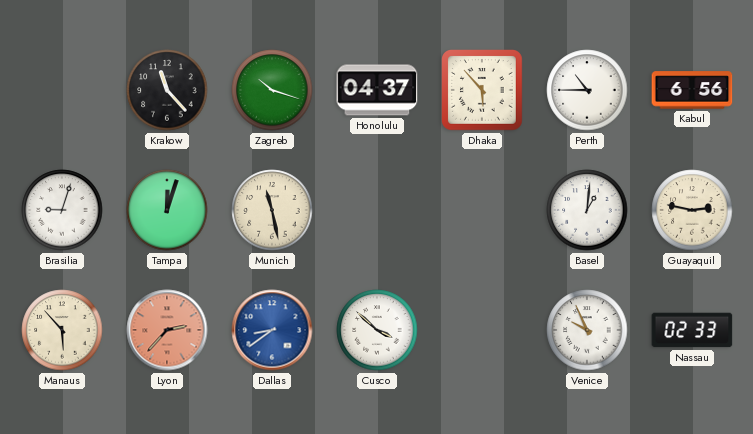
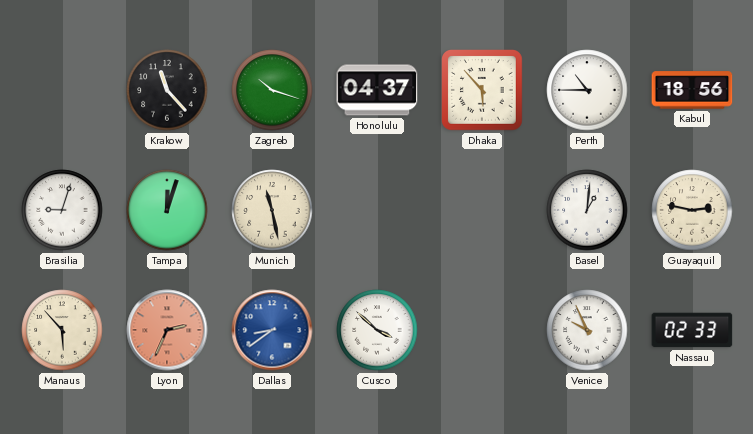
Kabul: 6:56 -> 18:56 (692, 90)
Lyon: 2:37 -> 2:34 (167, 330)
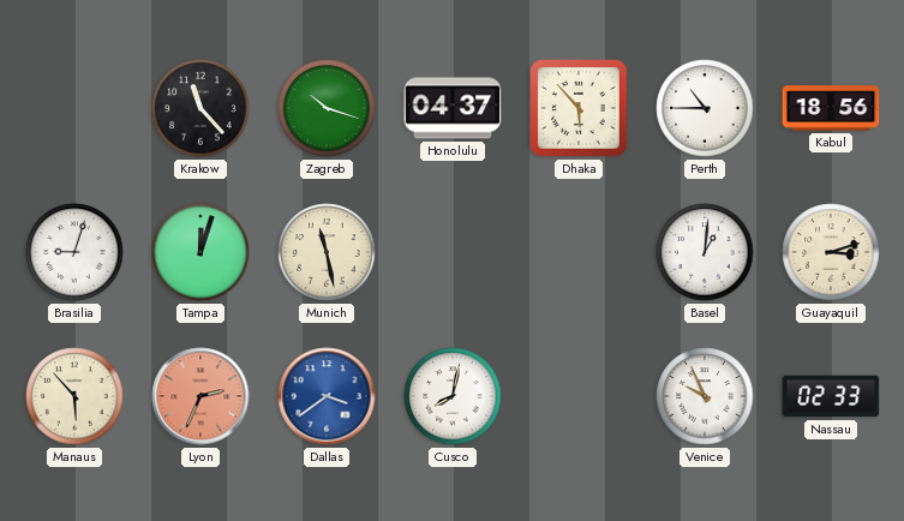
Guayaquil: 2:47 -> 3:12 (831, 252)
Dallas: 8:39 -> 3:39 (327, 396)
Cusco: 3:52 -> 8:02 (453, 396)
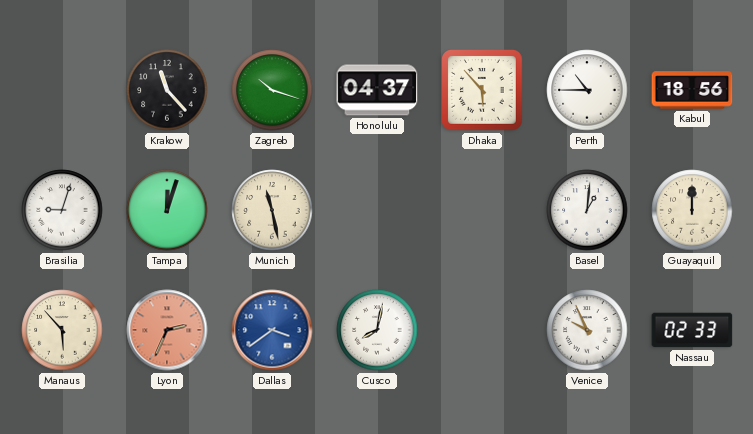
Guayaquil: 3:12 -> 12:00 (692, 210)
